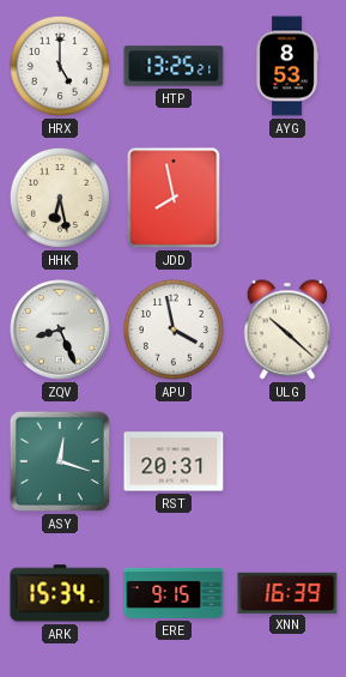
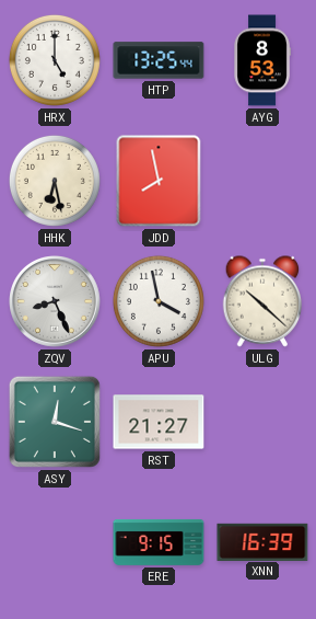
HTP: 13:25:21 -> 13:25:44 (159, 60)
RST: 20:31 -> 21:27 (159, 422)
ARK: 15:34 -> none (60, 593)
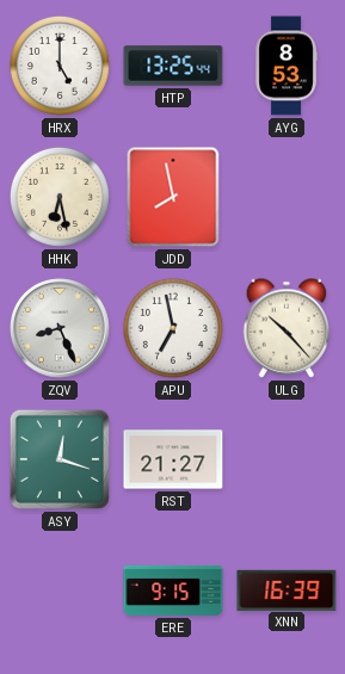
APU: 3:58 -> 6:58 (173, 328)
ULG: 10:22 -> 10:23 (287, 328)
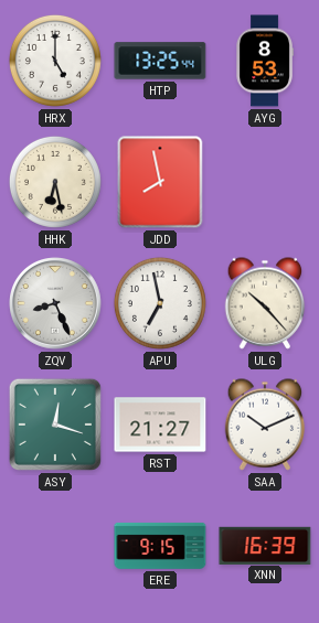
SAA: none -> 10:11 (265, 425)
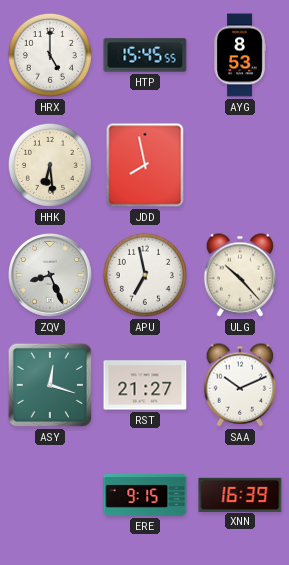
HTP: 13:25 -> 15:45 (145, 55)
HHK: 6:28 -> 6:29 (50, 165)
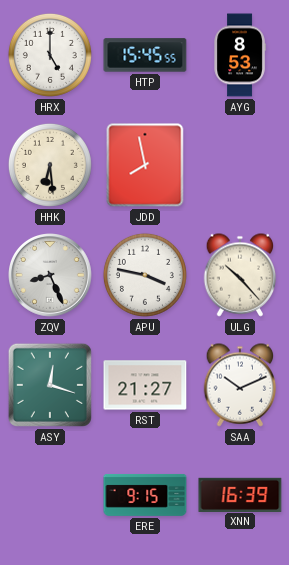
APU: 6:58 -> 3:47 (145, 275)
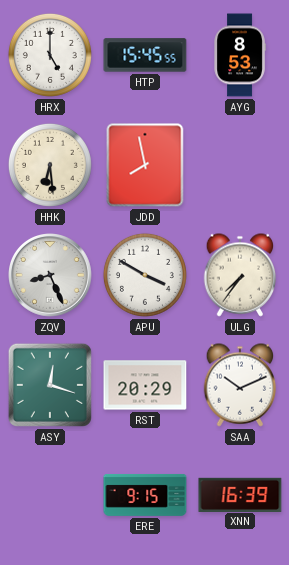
APU: 3:47 -> 3:50 (145, 275)
ULG: 10:23 -> 7:36 (240, 275)
RST: 21:27 -> 20:29 (145, 385)
